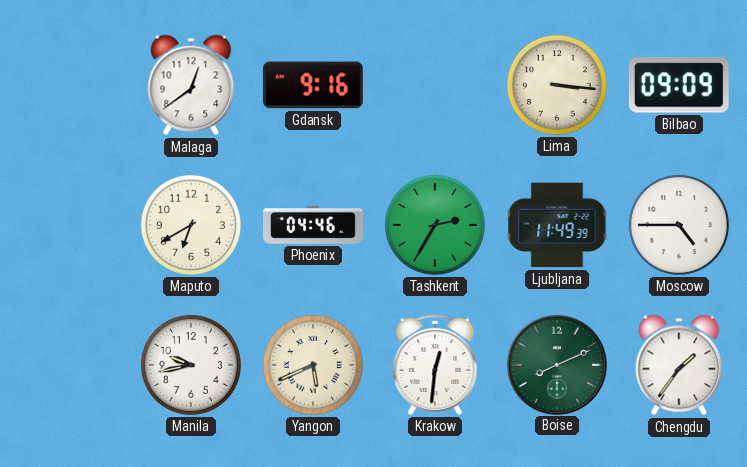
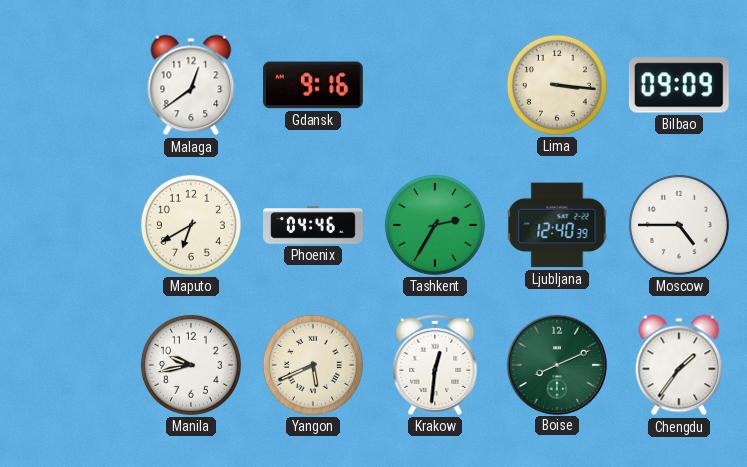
Ljubljana: 11:49 -> 12:40 (557, 225)
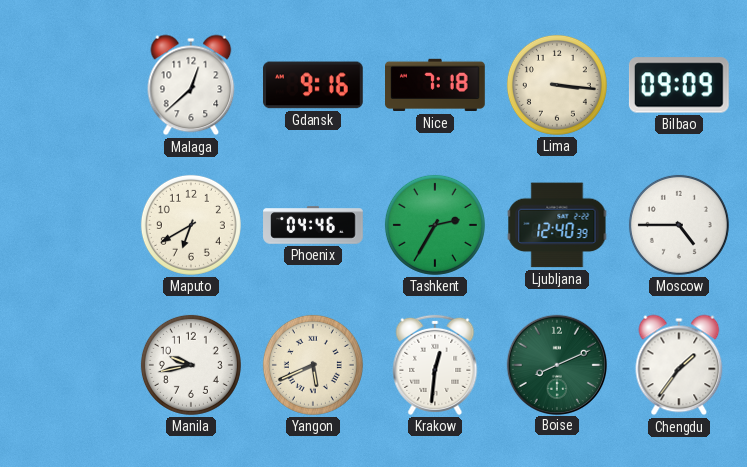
Malaga: 12:39 -> 12:38 (191, 85)
Nice: none -> 7:18 (435, 85)
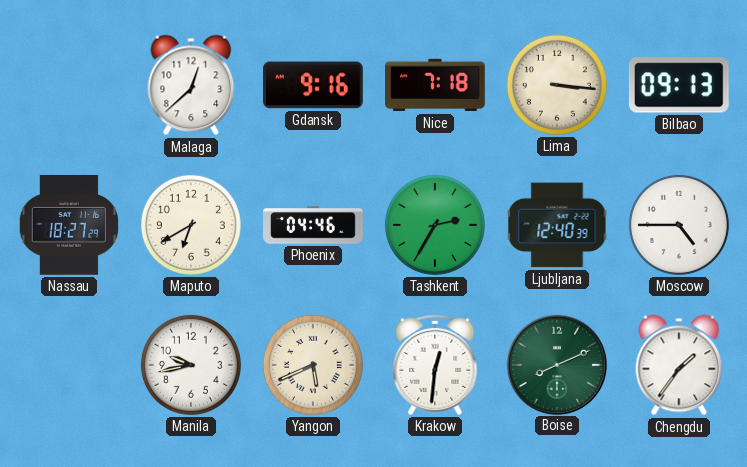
Bilbao: 09:09 -> 09:13 (679, 85)
Nassau: none -> 18:27 (68, 226)
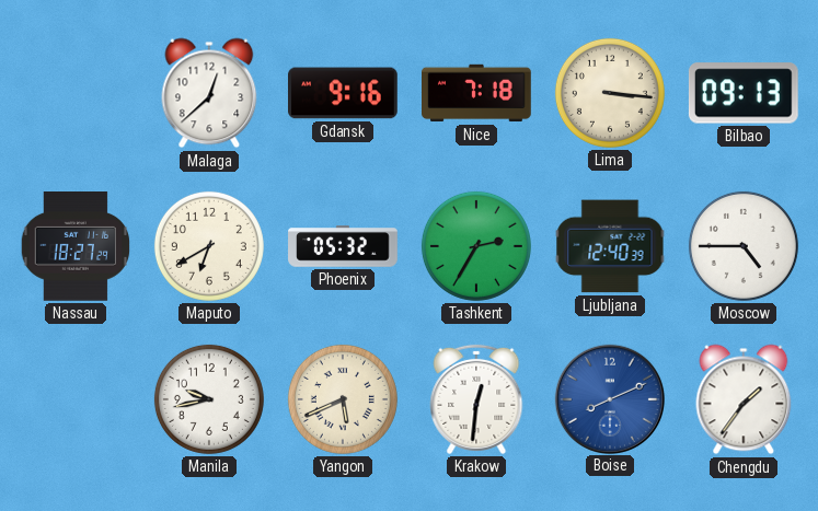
Phoenix: 04:46 -> 05:32 (343, 246)
Boise dial: green -> blue (609, 398)
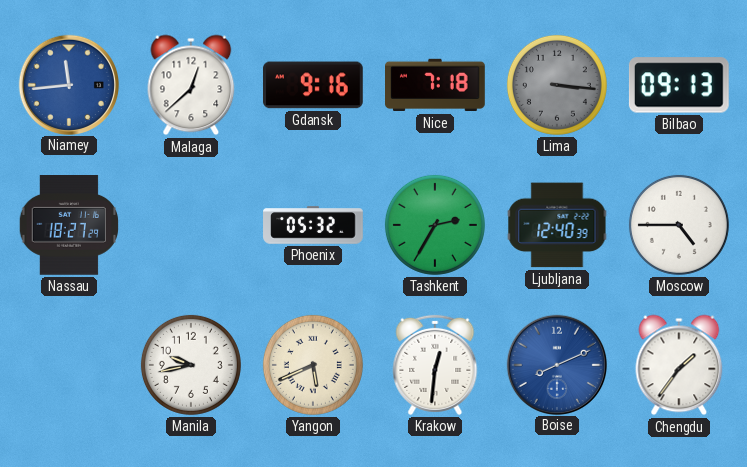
Niamey: none -> 11:44 (68, 84)
Lima dial: cream -> grey (557, 85)
Maputo: 6:40 -> none (209, 246)
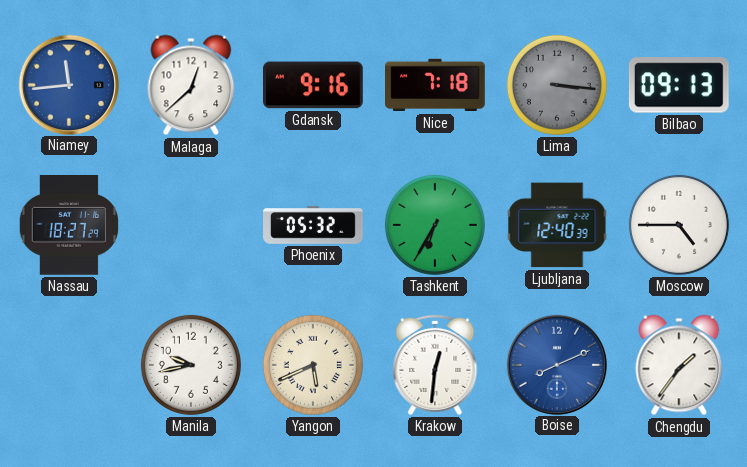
Tashkent: 2:35 -> 6:35 (435, 225)
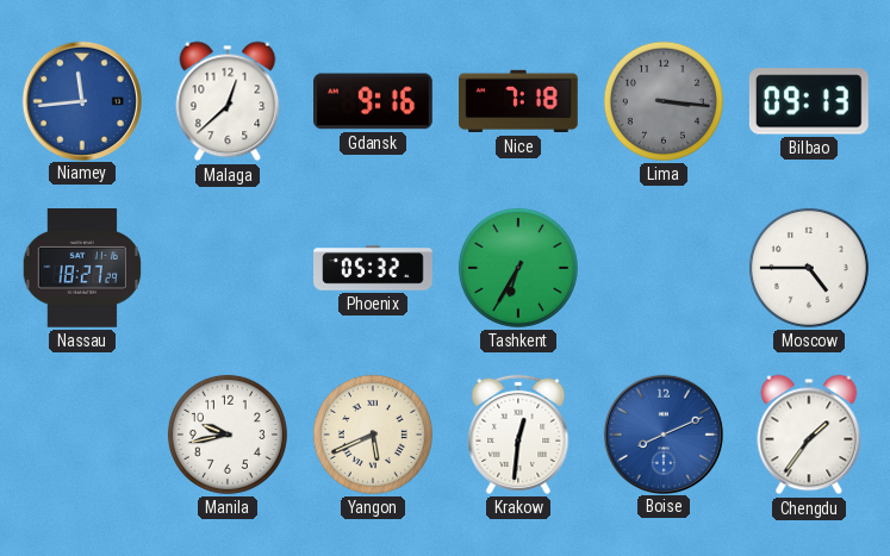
Ljubljana: 12:40 -> none (557, 225)
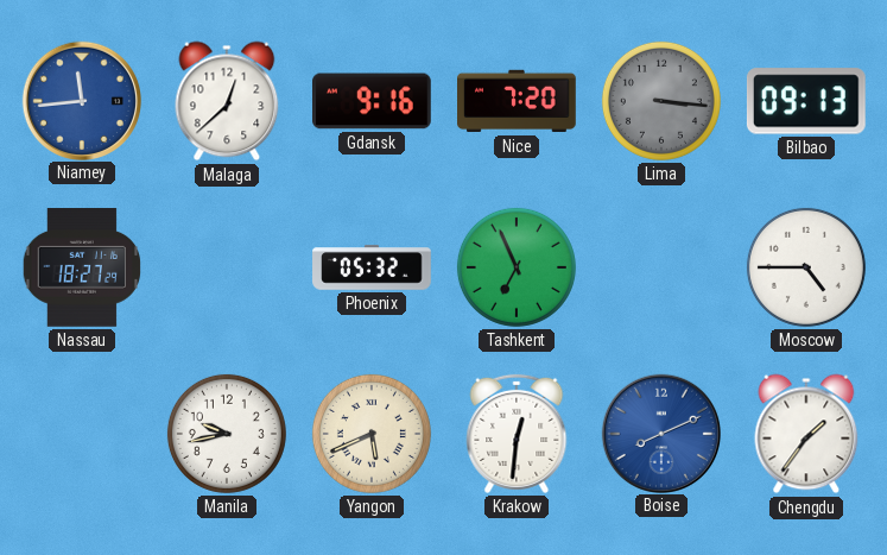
Nice: 7:18 -> 7:20 (517, 101)
Tashkent: 6:35 -> 6:56 (517, 267)
